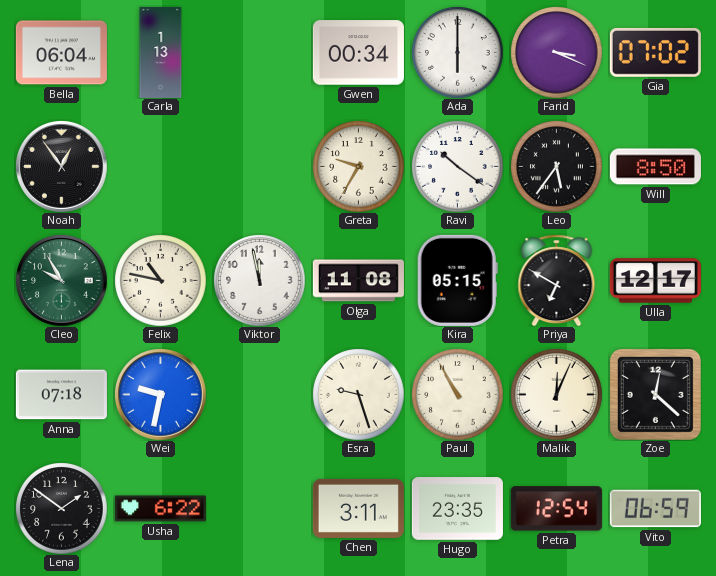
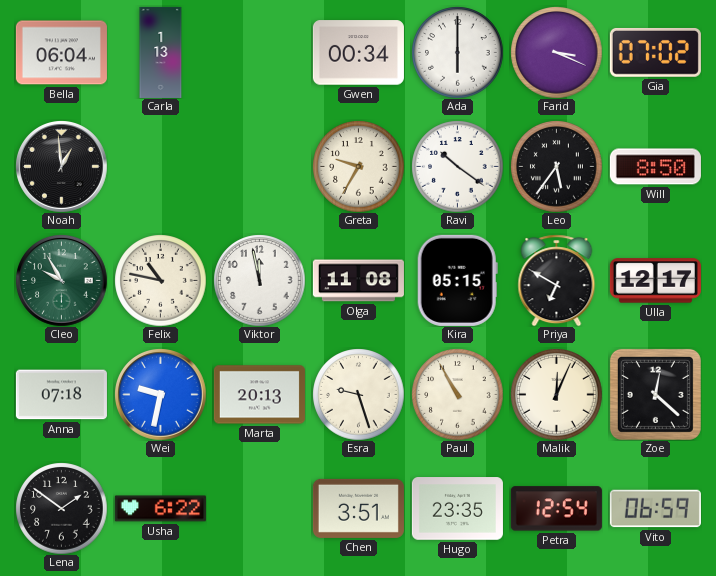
Noah: 12:54 -> 12:59 (62, 167)
Marta: none -> 20:13 (259, 395)
Chen: 3:11 -> 3:51 (358, 508)
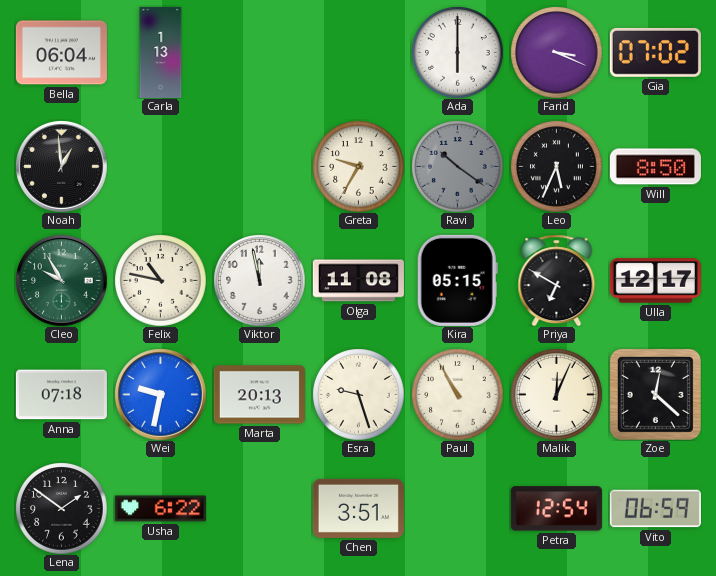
Gwen: 00:34 -> none (358, 53)
Ravi dial: white -> grey (457, 166)
Leo: 5:36 -> 5:34 (556, 166)
Hugo: 23:35 -> none (457, 509)
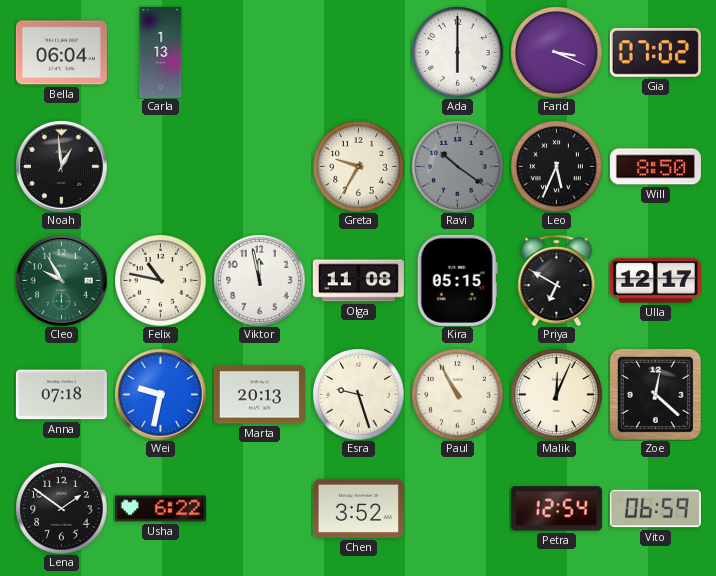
Chen: 3:51 -> 3:52 (358, 508)
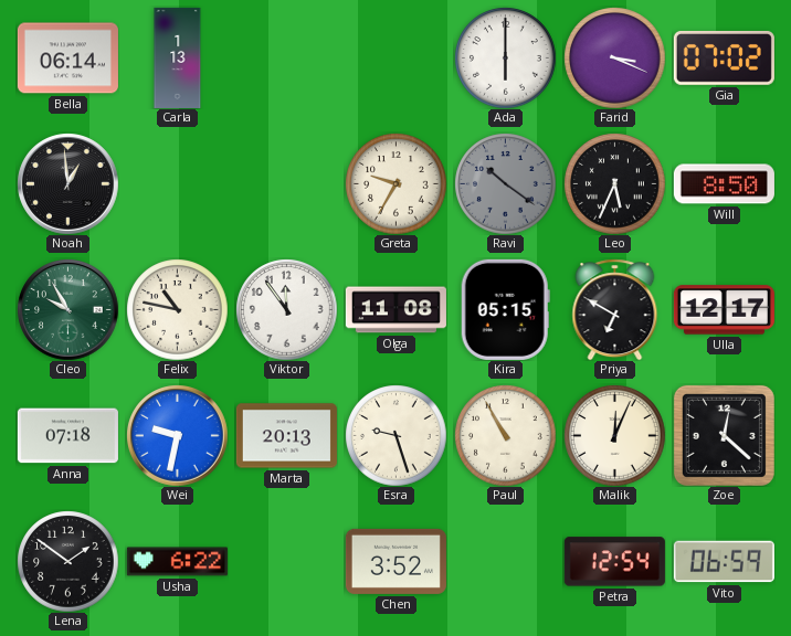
Bella: 06:04 -> 06:14 (67, 59)
Viktor: 11:58 -> 11:54 (286, 309)
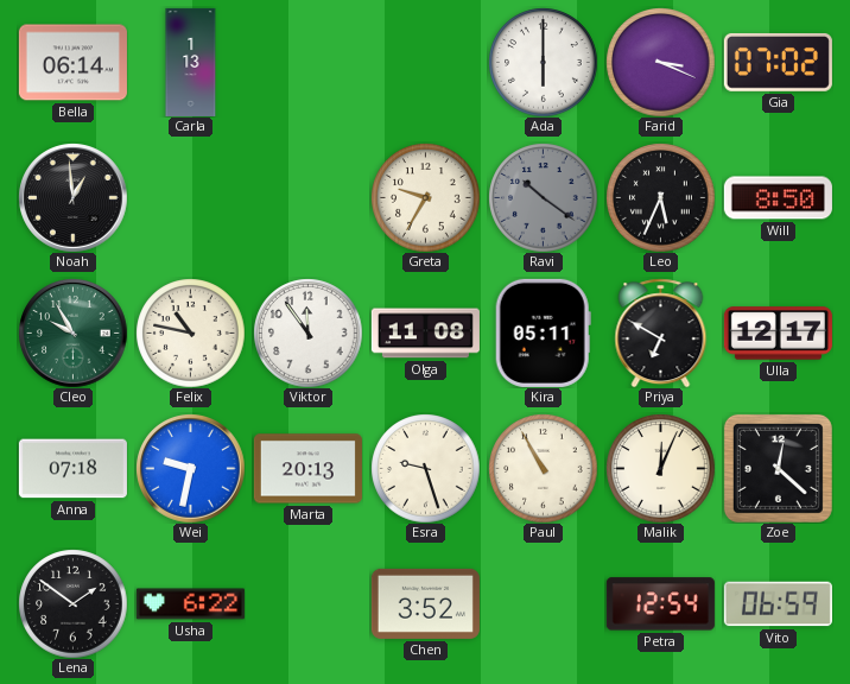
Kira: 05:15 -> 05:11 (543, 332)
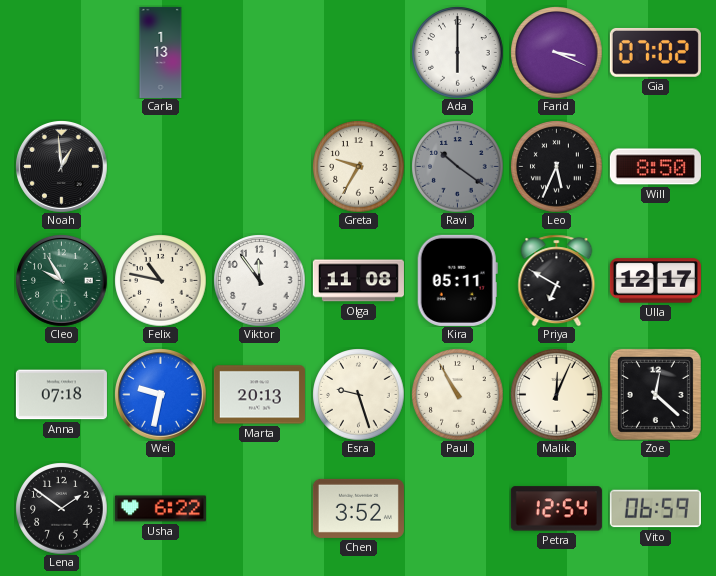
Bella: 06:14 -> none (72, 63)
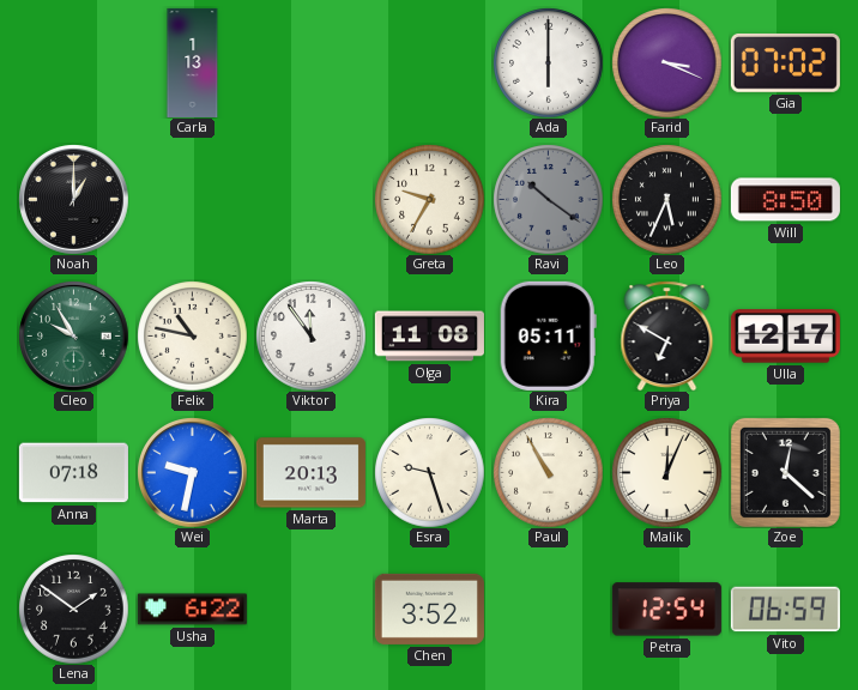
Noah: 12:59 -> 1:00 (74, 200)
